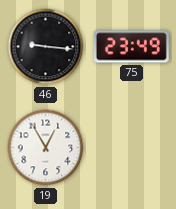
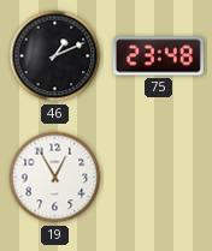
46: 9:16 -> 1:11 (55, 56)
75: 23:49 -> 23:48 (158, 56)
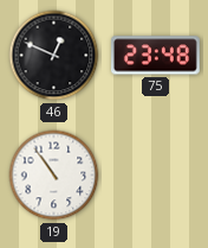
46: 1:11 -> 12:49 (54, 56)
19: 12:55 -> 10:54 (54, 176)
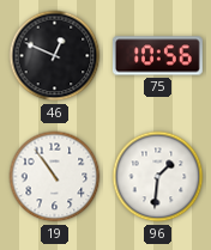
75: 23:48 -> 10:56 (157, 56)
96: none -> 1:31 (158, 177)
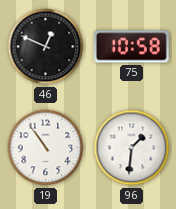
75: 10:56 -> 10:58 (131, 47)
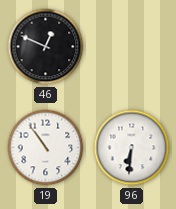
75: 10:58 -> none (131, 47)
96: 1:31 -> 6:31 (132, 148)
